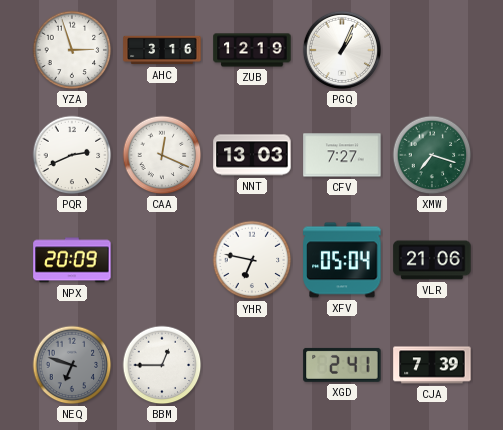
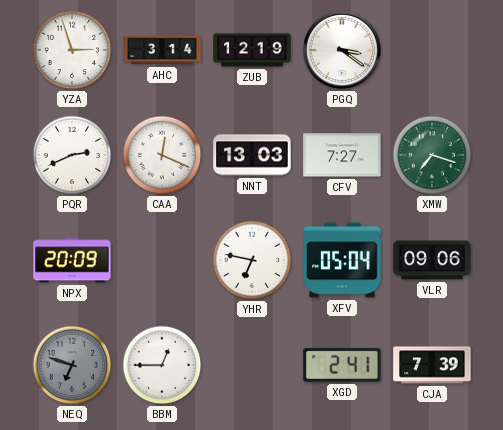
AHC: 3:16 -> 3:14 (162, 50)
PGQ: 1:04 -> 3:21 (342, 50)
VLR: 21:06 -> 09:06 (432, 260)
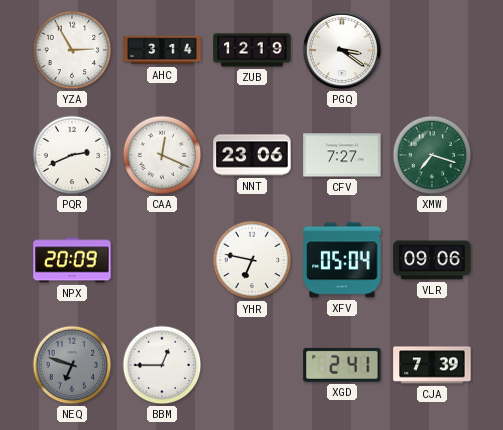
YZA: 2:57 -> 2:55 (72, 50)
NNT: 13:03 -> 23:06 (252, 155)
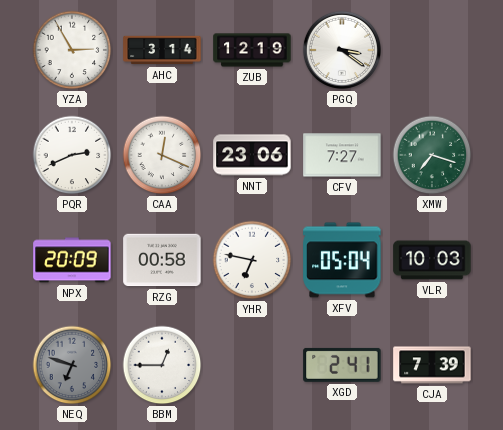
RZG: none -> 00:58 (162, 260)
VLR: 09:06 -> 10:03 (432, 260)
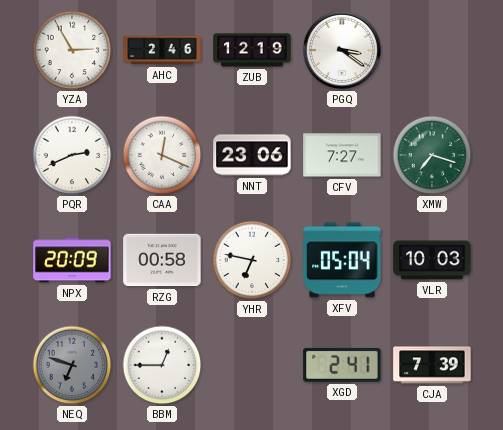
AHC: 3:14 -> 2:46 (162, 50)
